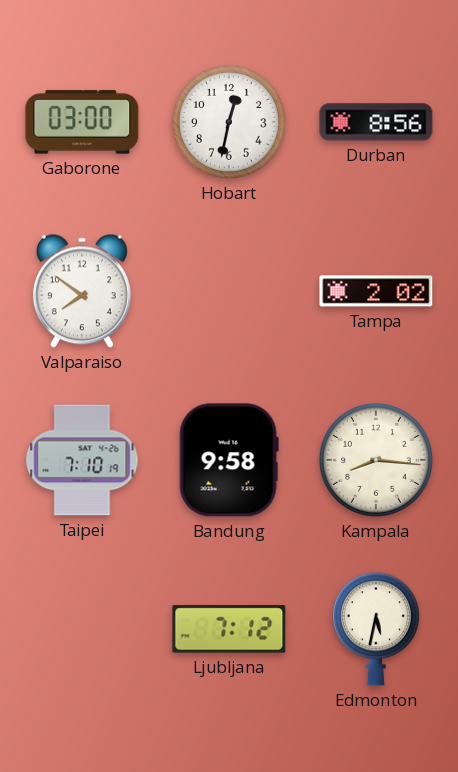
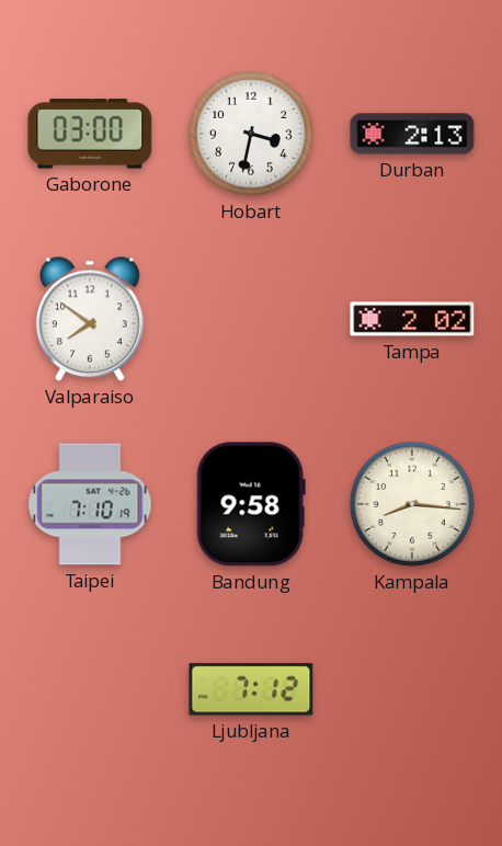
Hobart: 12:32 -> 3:32 (251, 134)
Durban: 8:56 -> 2:13 (412, 134)
Edmonton: 5:32 -> none (376, 629)
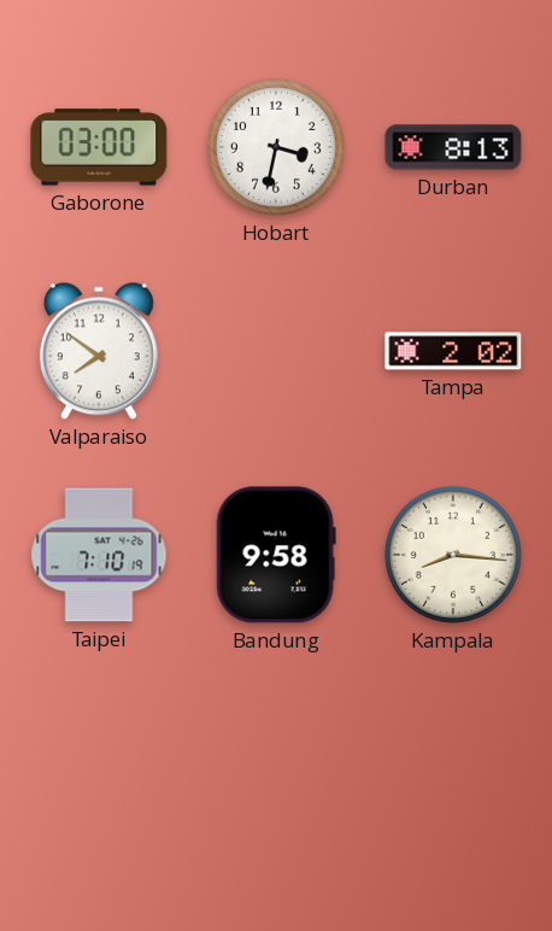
Durban: 2:13 -> 8:13 (453, 147)
Ljubljana: 7:12 -> none (251, 689)
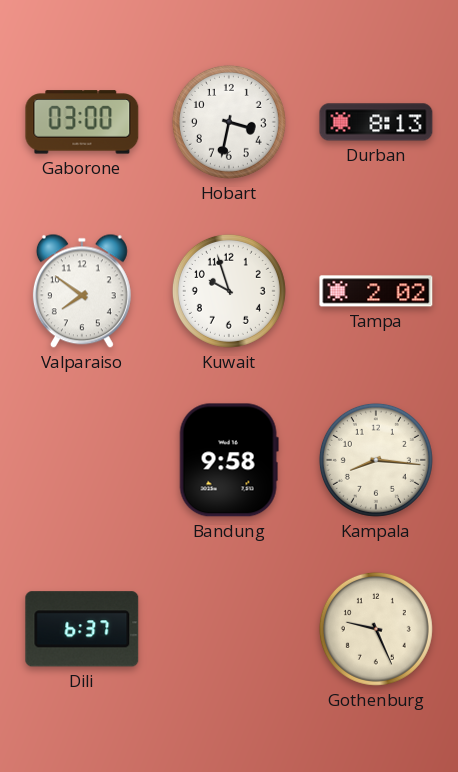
Kuwait: none -> 9:57 (229, 291)
Taipei: 7:10 -> none (99, 555)
Dili: none -> 6:37 (82, 629)
Gothenburg: none -> 9:26 (376, 629)
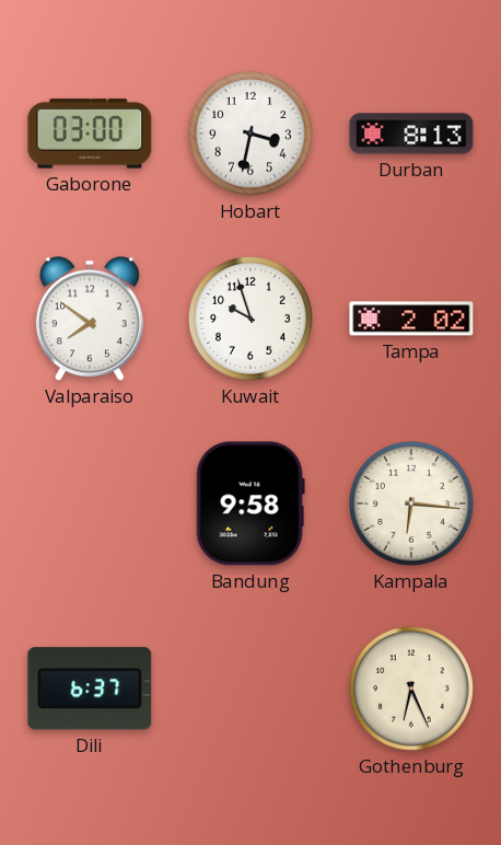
Kampala: 8:16 -> 6:16 (411, 503)
Gothenburg: 9:26 -> 6:26 (411, 688)
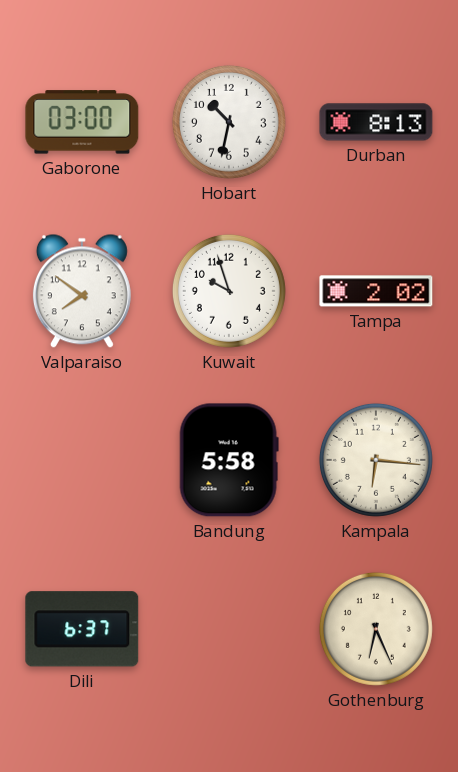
Hobart: 3:32 -> 10:32 (229, 122)
Bandung: 9:58 -> 5:58 (229, 460)
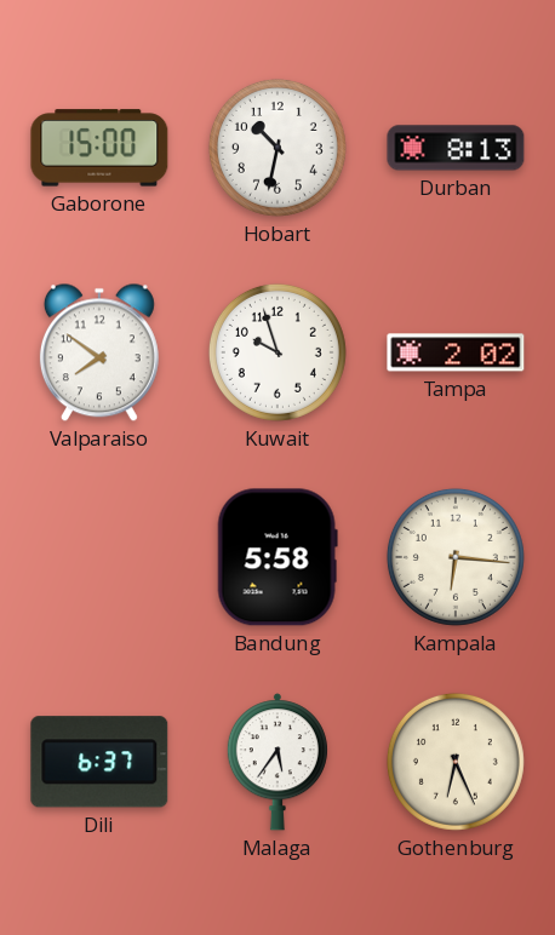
Gaborone: 03:00 -> 15:00 (99, 148)
Malaga: none -> 5:36 (277, 762)
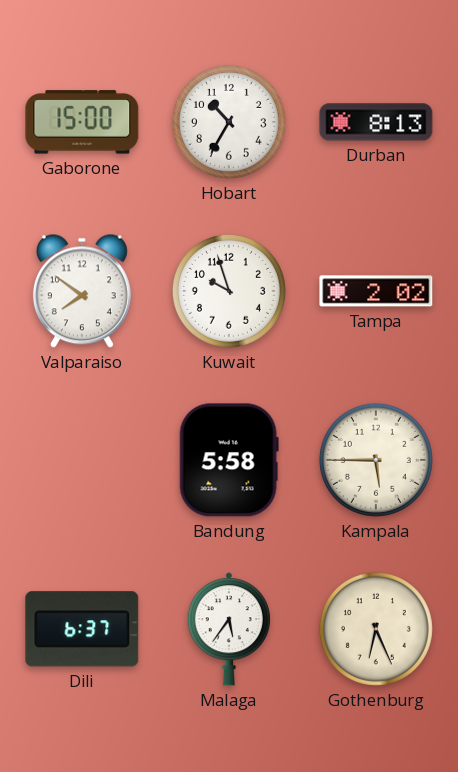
Hobart: 10:32 -> 10:35 (229, 122)
Kampala: 6:16 -> 5:45 (376, 460)
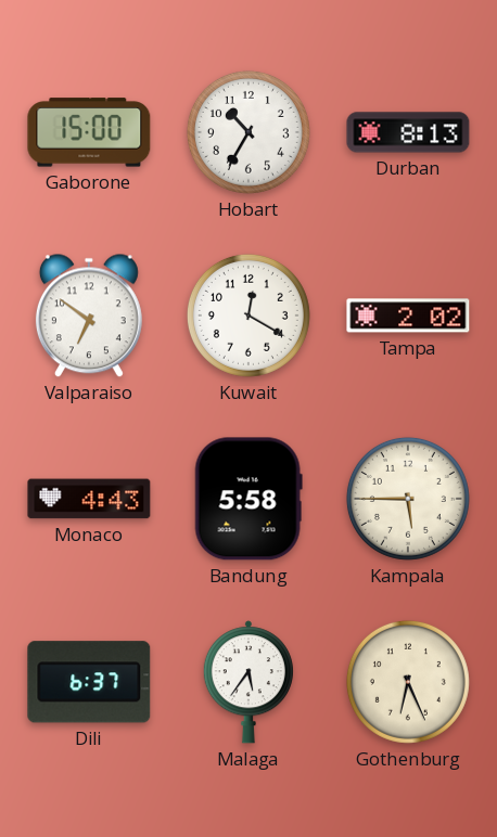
Valparaiso: 7:51 -> 6:51 (89, 316)
Kuwait: 9:57 -> 12:20 (248, 316)
Monaco: none -> 4:43 (89, 499)
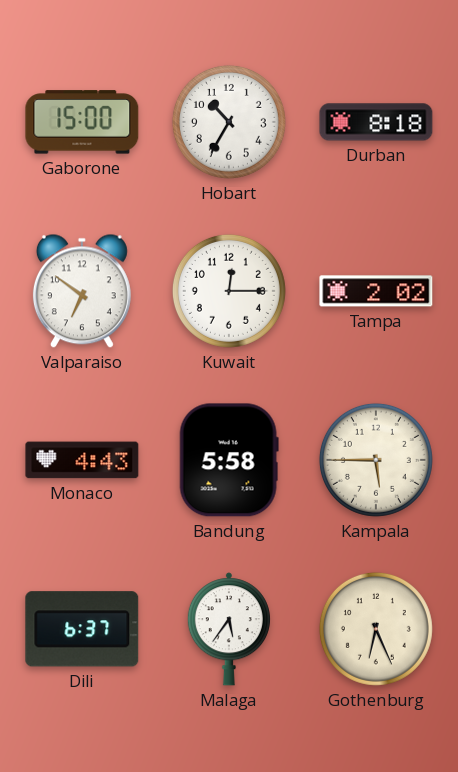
Durban: 8:13 -> 8:18 (376, 122)
Kuwait: 12:20 -> 12:15 (229, 291)
